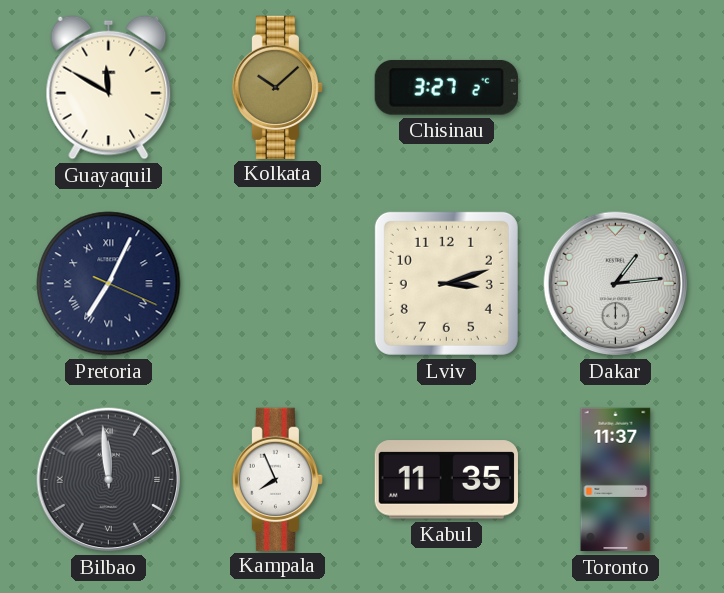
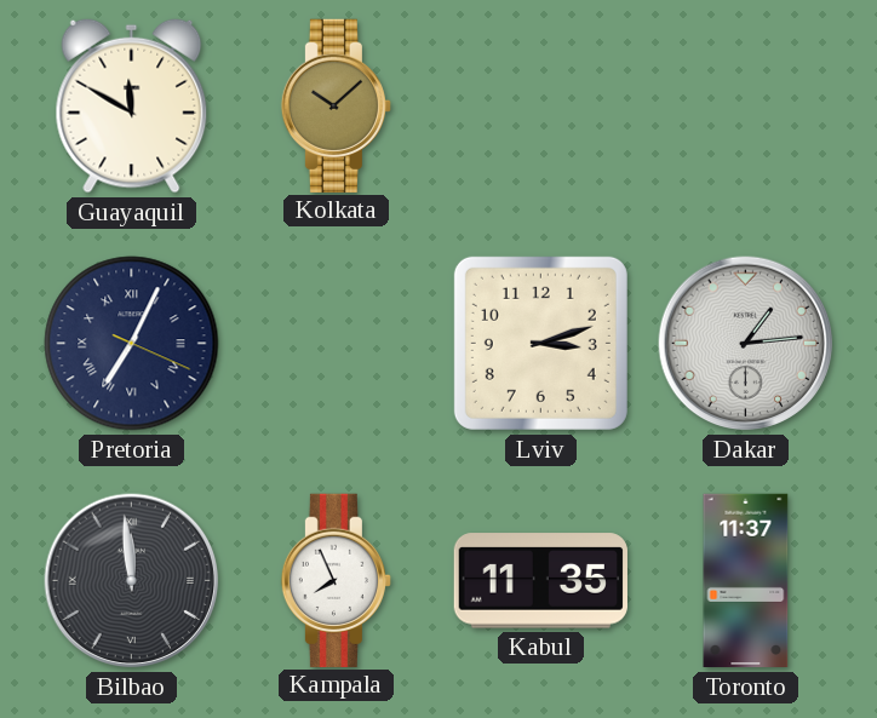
Chisinau: 3:27 -> none (446, 88)
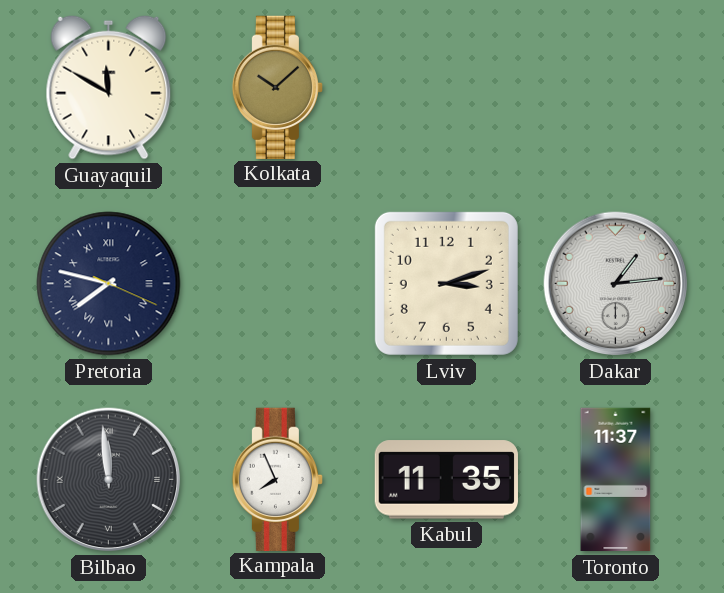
Pretoria: 7:04 -> 7:47 (109, 284)
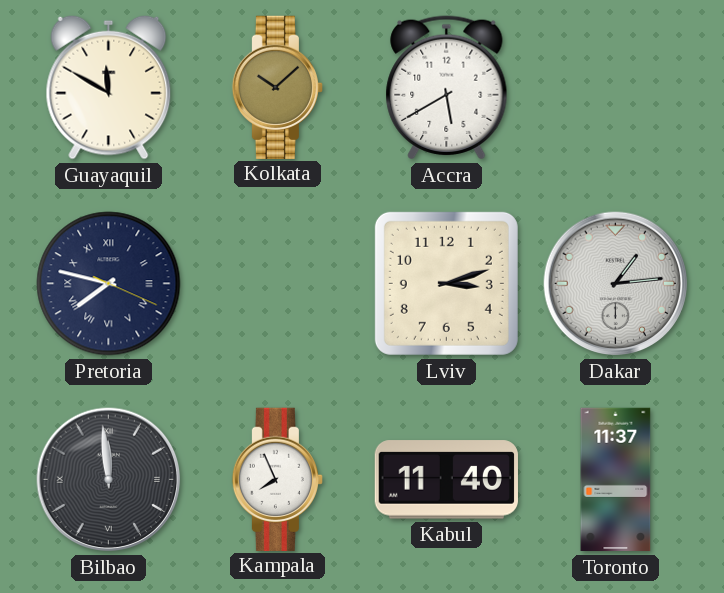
Accra: none -> 5:40 (447, 88)
Kabul: 11:35 -> 11:40 (446, 480)
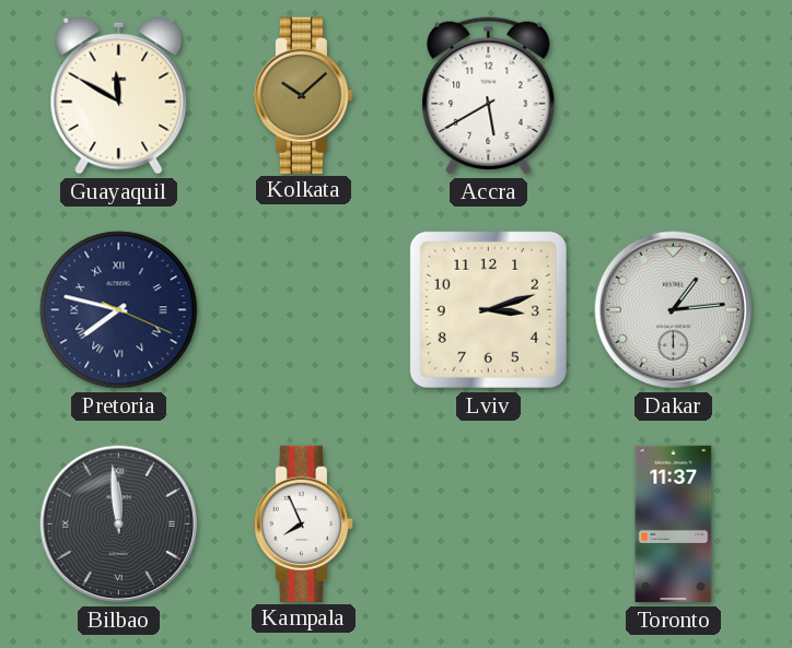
Kabul: 11:40 -> none (446, 480)
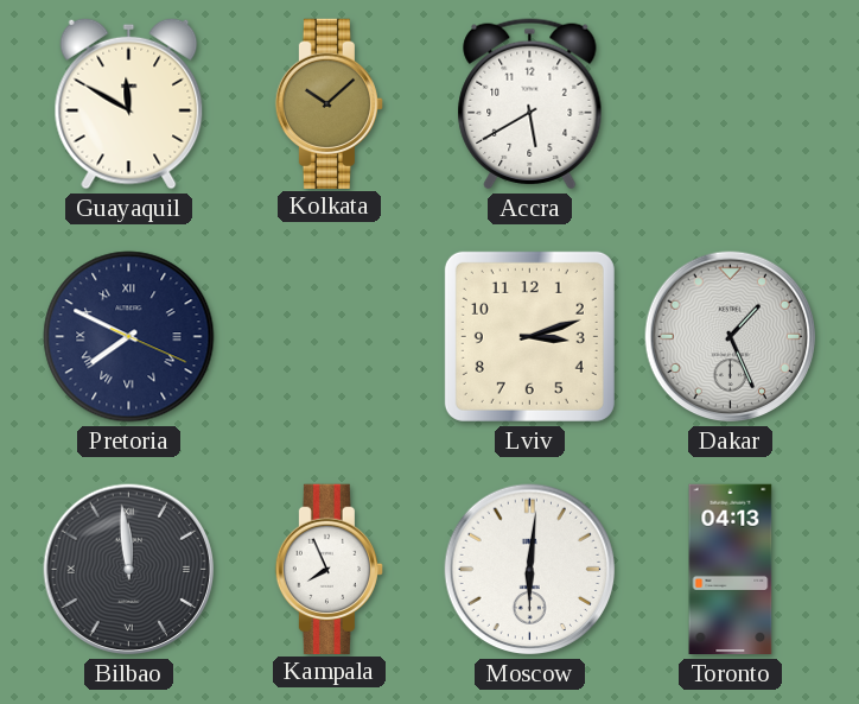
Pretoria: 7:47 -> 7:49 (129, 337)
Dakar: 1:14 -> 1:26 (731, 337)
Moscow: none -> 6:01 (530, 570)
Toronto: 11:37 -> 04:13 (731, 570)
